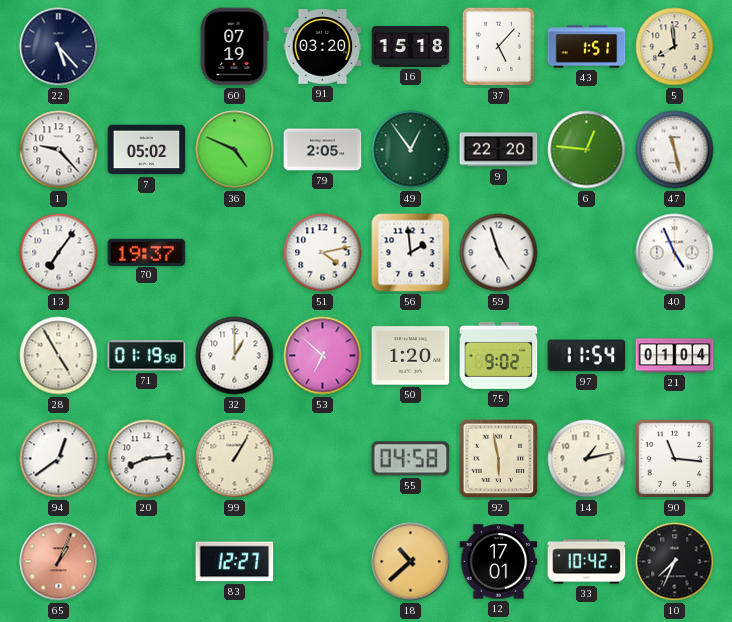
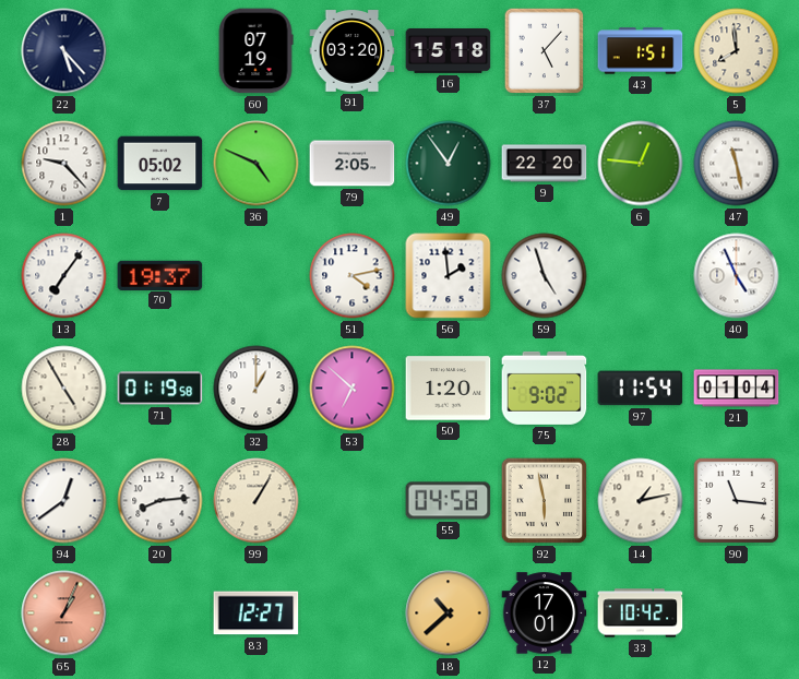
10: 7:34 -> none (675, 562)
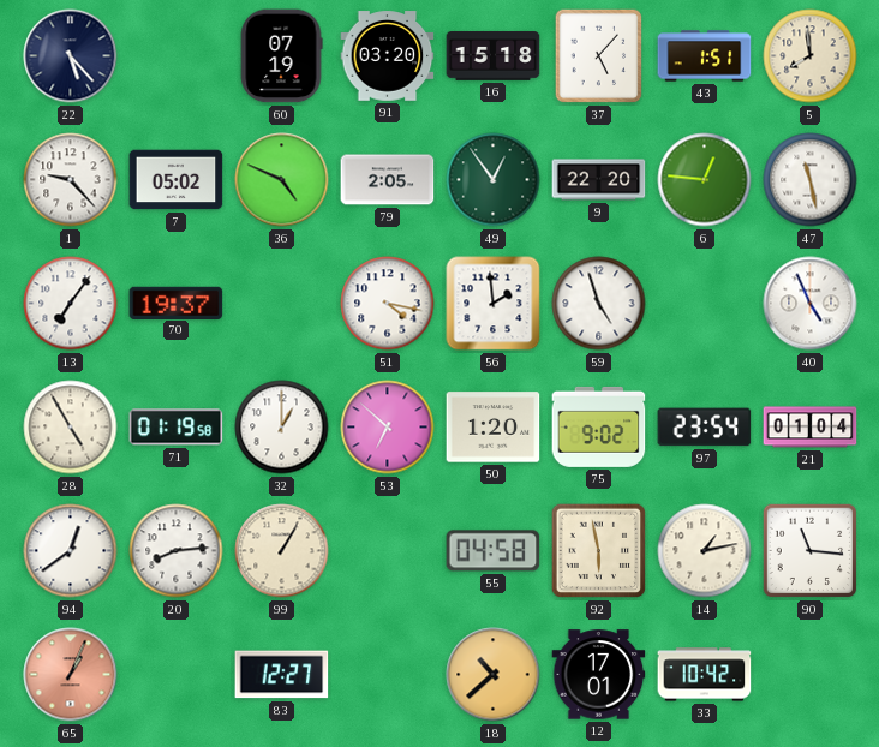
51: 4:13 -> 4:17 (388, 304)
97: 11:54 -> 23:54 (705, 428)
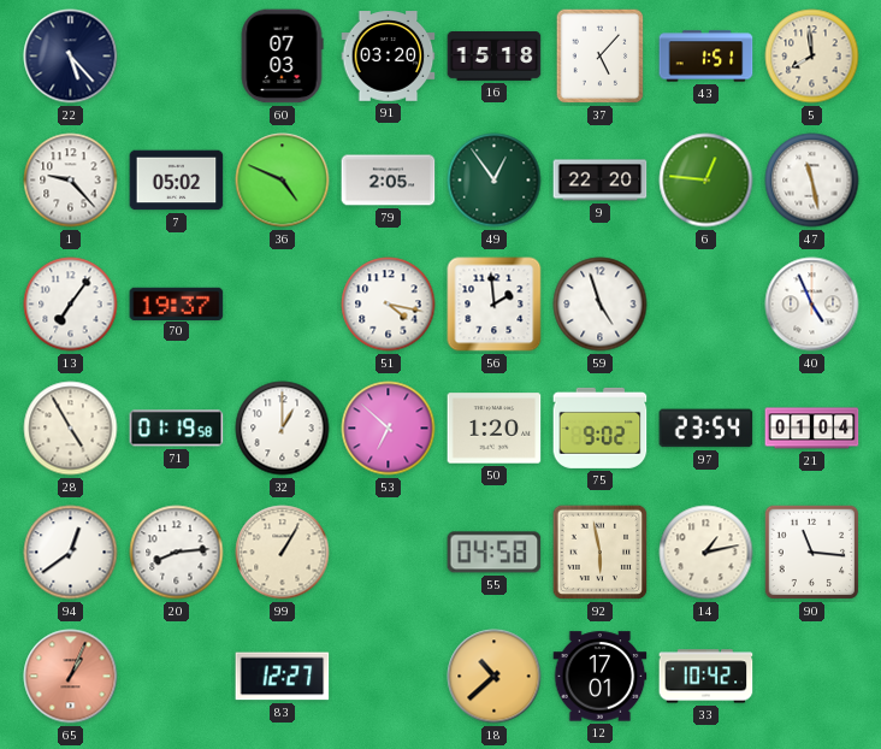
60: 07:19 -> 07:03 (282, 57)
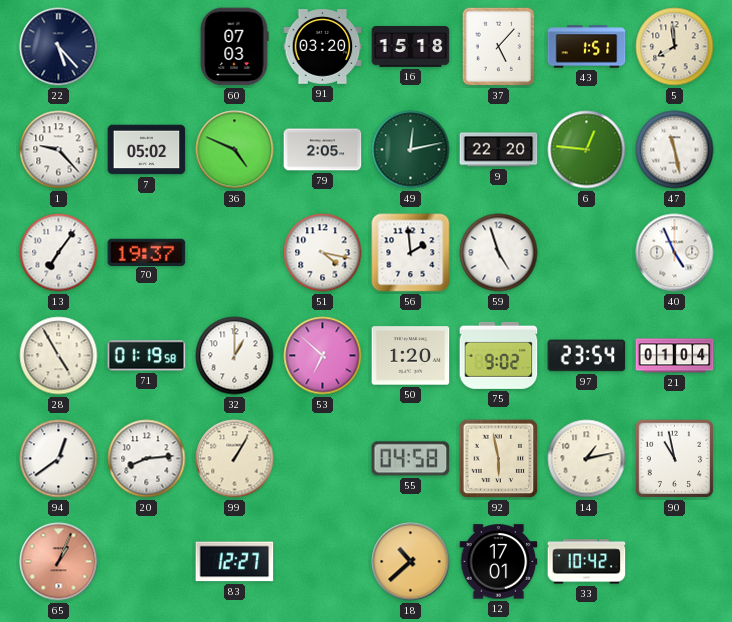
49: 12:54 -> 12:13 (411, 150)
90: 11:16 -> 10:58 (675, 459)
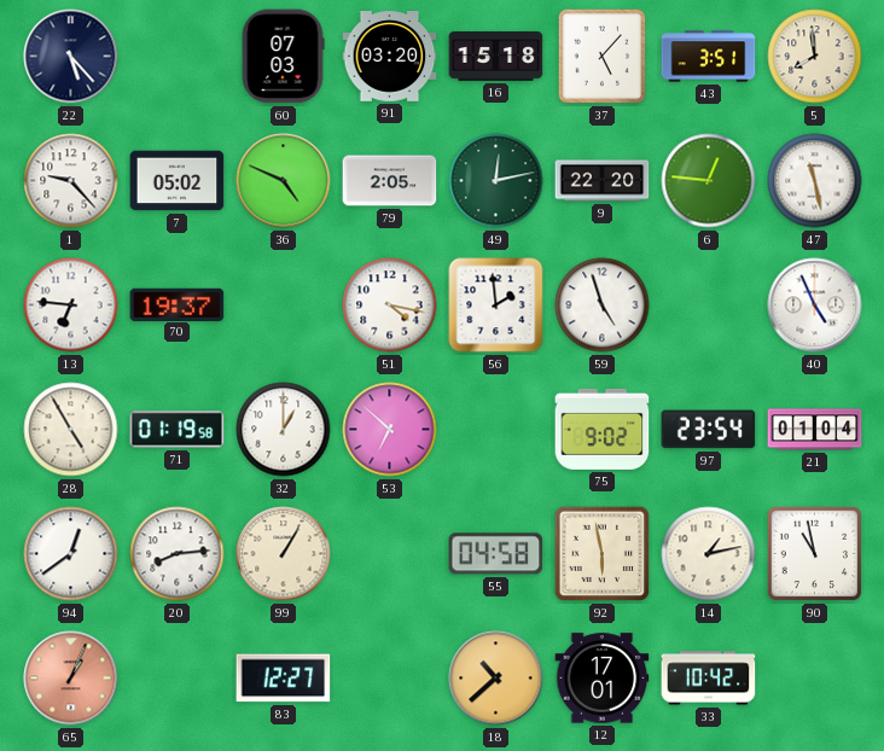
43: 1:51 -> 3:51 (709, 57)
13: 7:06 -> 6:46 (71, 305)
50: 1:20 -> none (411, 356)
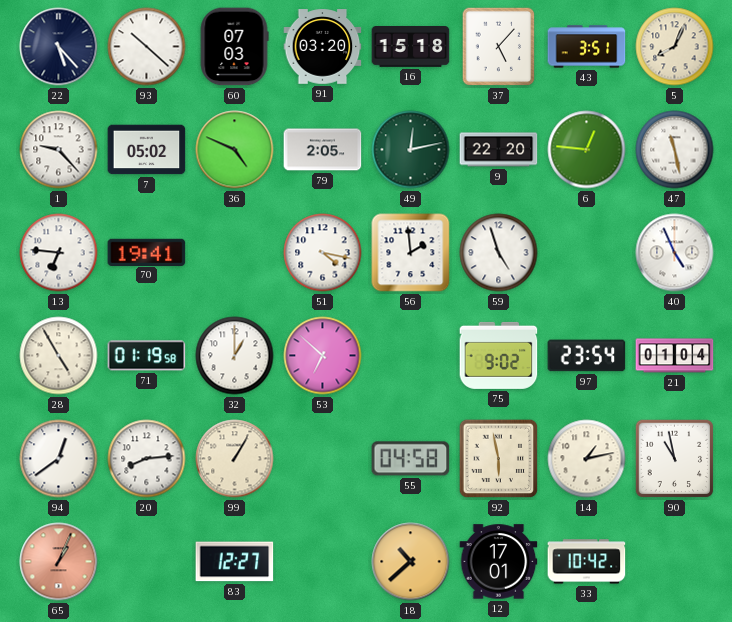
93: none -> 10:22 (147, 47)
5: 7:59 -> 8:04 (675, 47)
70: 19:37 -> 19:41 (147, 252)
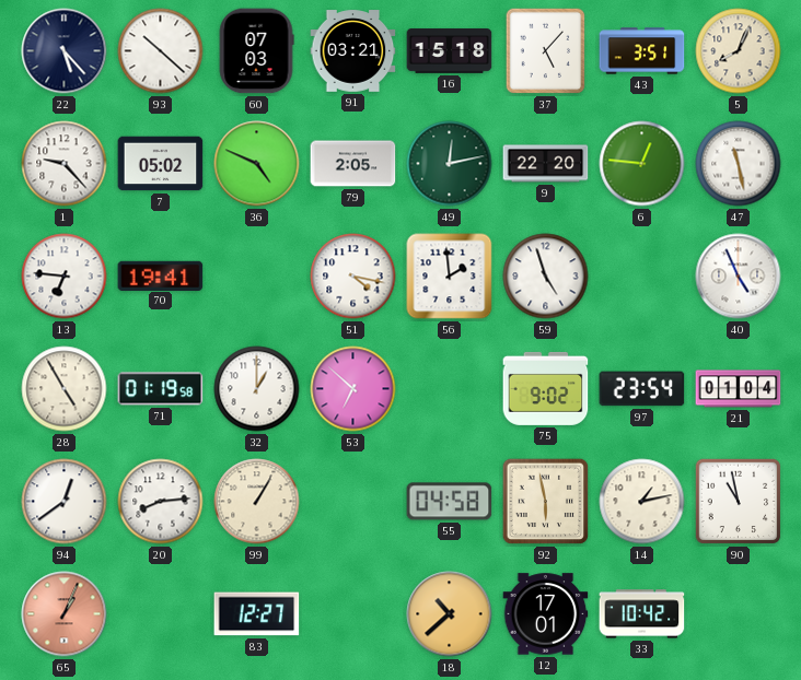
91: 03:20 -> 03:21 (353, 51)
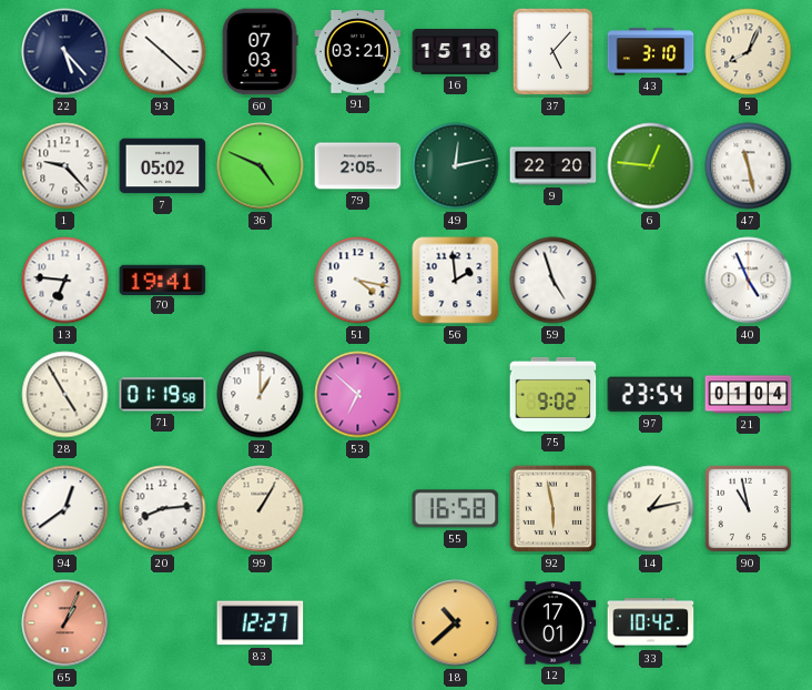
43: 3:51 -> 3:10 (651, 52)
55: 04:58 -> 16:58 (456, 509)
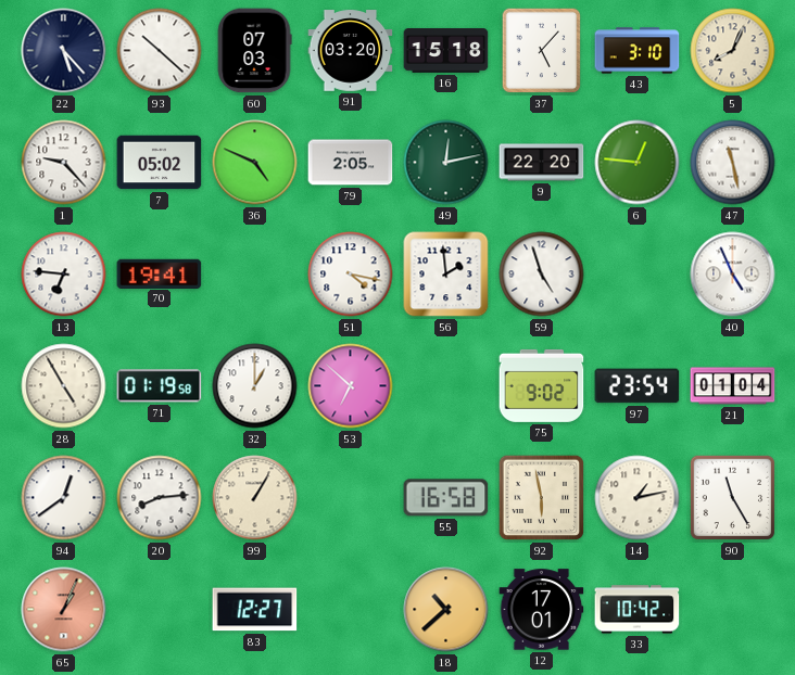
91: 03:21 -> 03:20 (351, 51)
90: 10:58 -> 11:25 (733, 498)
